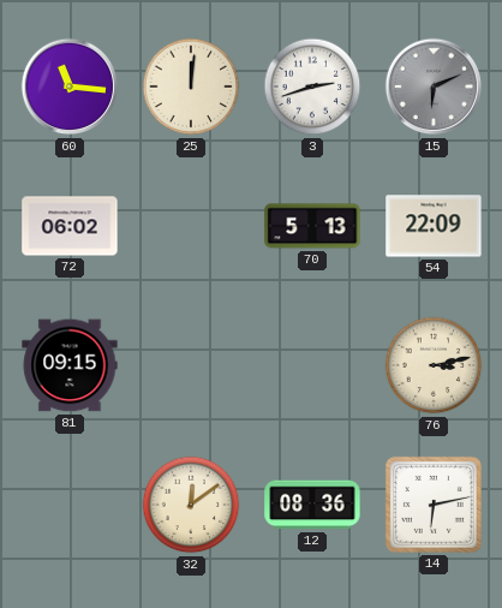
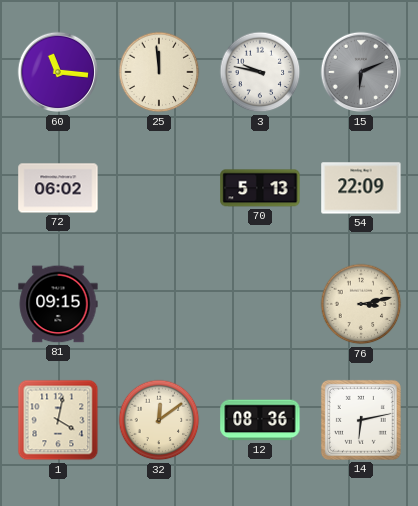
25: 12:01 -> 11:59 (159, 72)
3: 2:42 -> 9:47 (260, 72)
1: none -> 4:02 (58, 420)
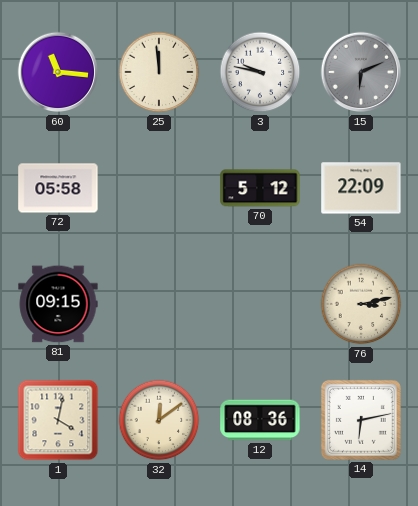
72: 06:02 -> 05:58 (58, 188)
70: 5:13 -> 5:12 (260, 188)
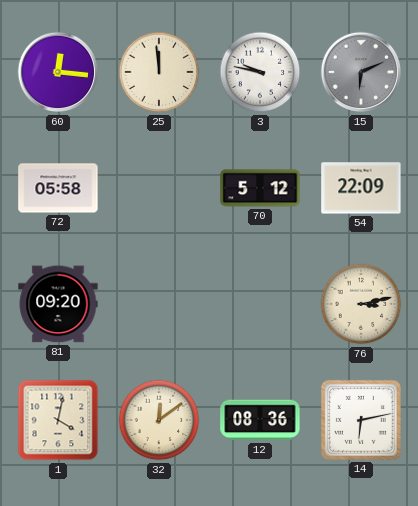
60: 11:16 -> 12:16 (58, 72)
81: 09:15 -> 09:20 (58, 304)
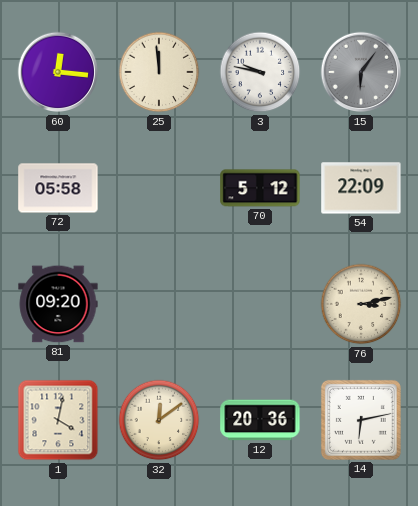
15: 6:11 -> 6:06 (361, 72)
12: 08:36 -> 20:36 (260, 420)
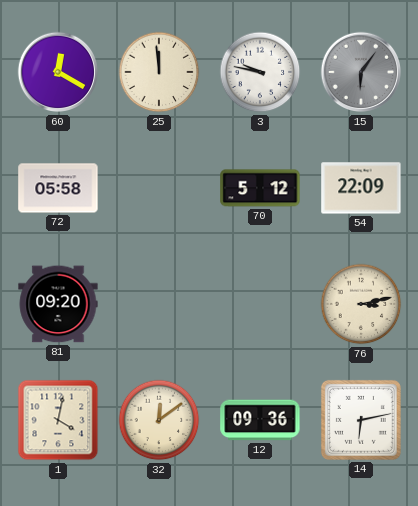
60: 12:16 -> 12:20 (58, 72)
12: 20:36 -> 09:36 (260, 420)
